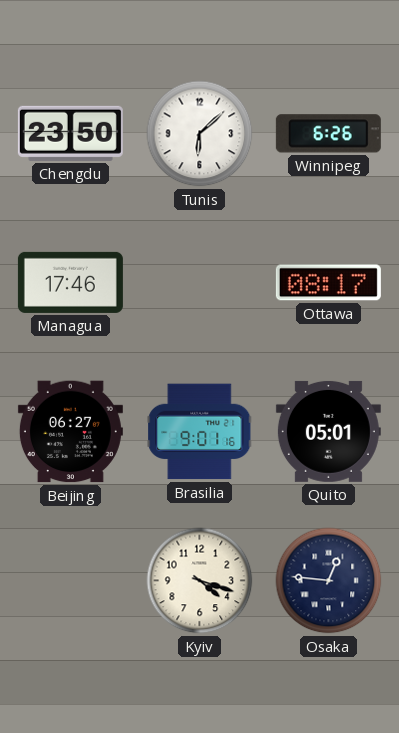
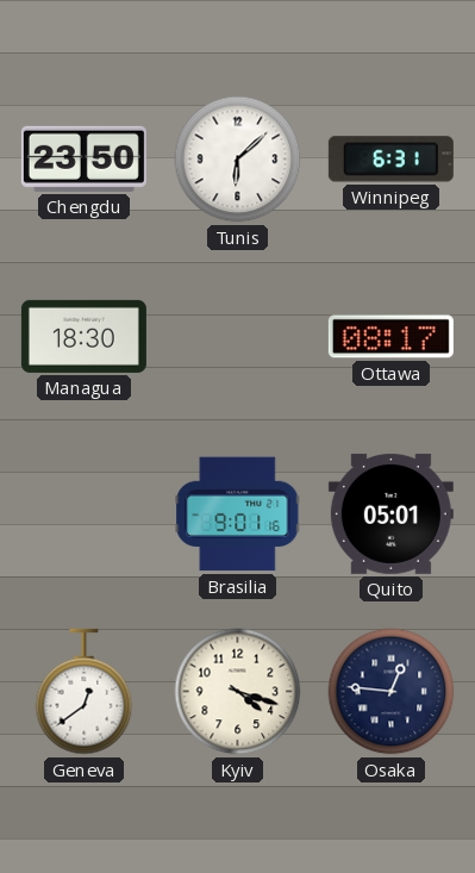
Winnipeg: 6:26 -> 6:31 (390, 160)
Managua: 17:46 -> 18:30 (83, 336)
Beijing: 06:27 -> none (70, 432)
Geneva: none -> 12:39 (85, 692)
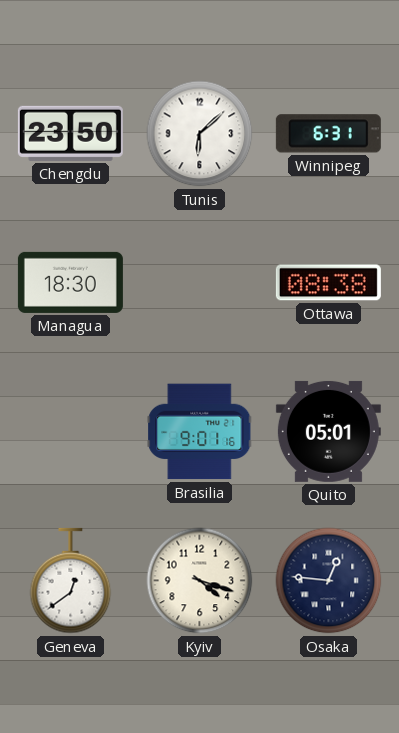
Ottawa: 08:17 -> 08:38 (328, 283)
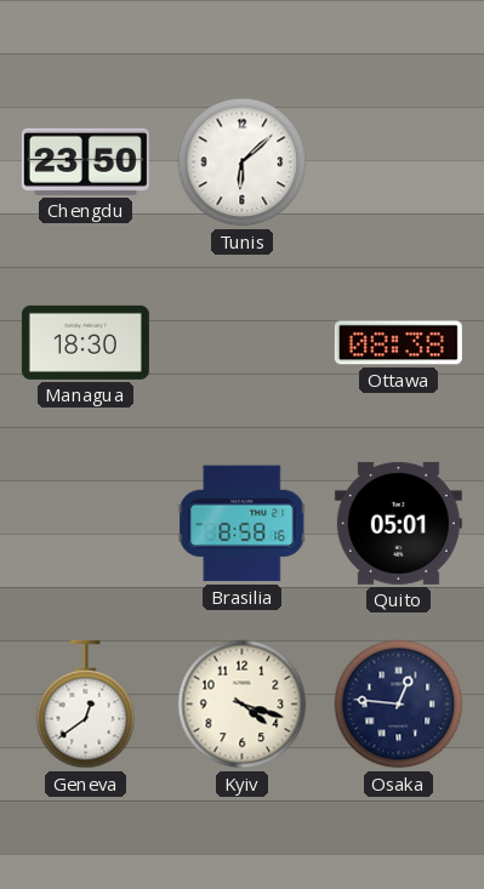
Winnipeg: 6:31 -> none (328, 134)
Brasilia: 9:01 -> 8:58 (243, 524)
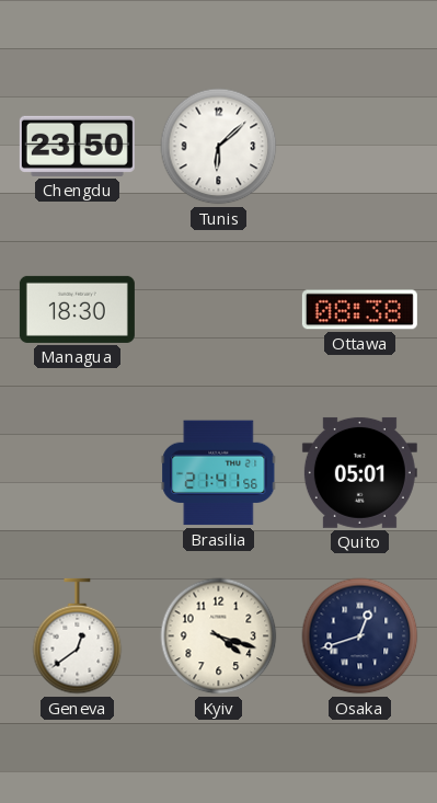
Brasilia: 8:58 -> 21:41 (219, 473)
Osaka: 12:46 -> 12:42 (360, 636)
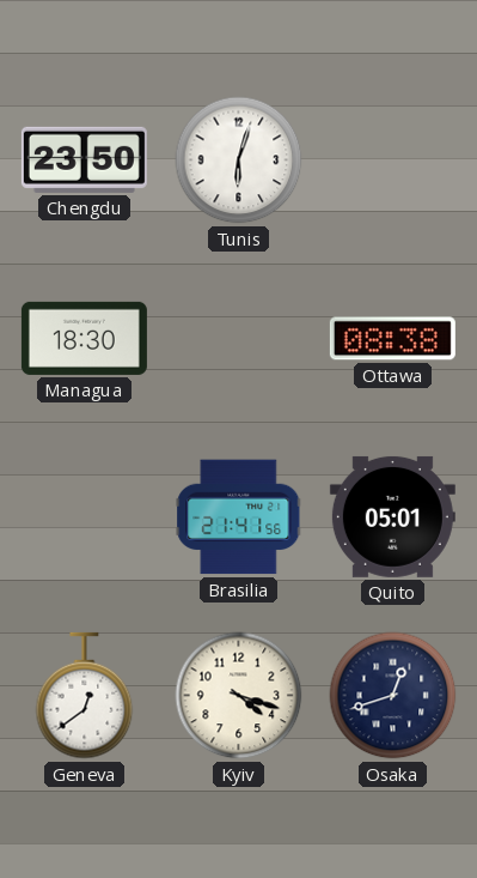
Tunis: 6:08 -> 6:03 (239, 161)
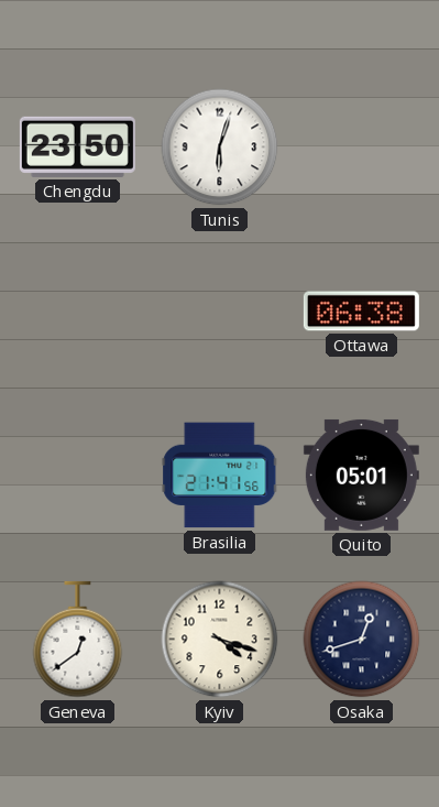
Managua: 18:30 -> none (84, 338)
Ottawa: 08:38 -> 06:38 (361, 312)
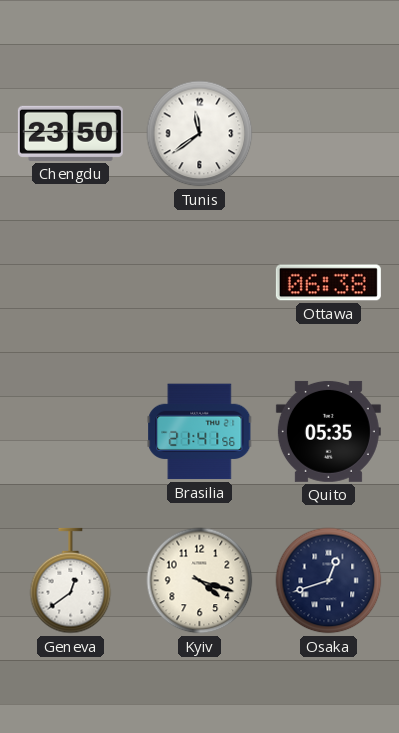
Tunis: 6:03 -> 11:39 (200, 134)
Quito: 05:01 -> 05:35 (328, 431)
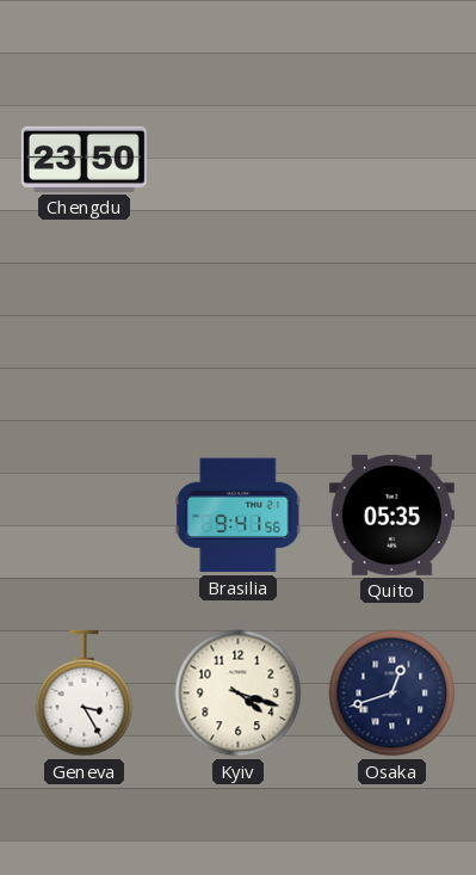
Tunis: 11:39 -> none (200, 134)
Ottawa: 06:38 -> none (328, 283)
Brasilia: 21:41 -> 9:41 (239, 516)
Geneva: 12:39 -> 3:25 (85, 694)
